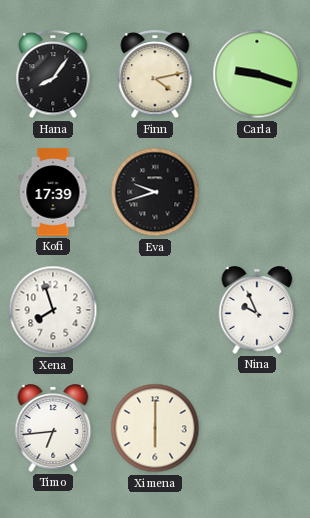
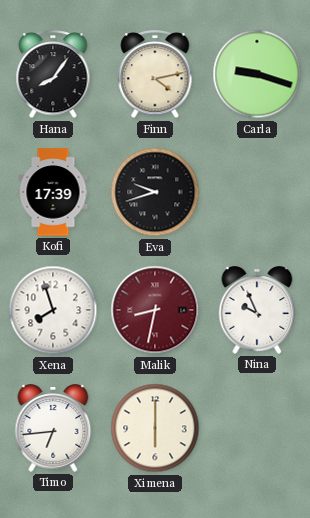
Malik: none -> 8:32 (155, 310)
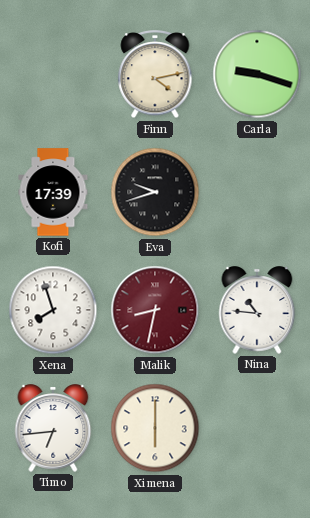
Hana: 8:06 -> none (53, 75)
Nina: 9:56 -> 10:46 (257, 310)
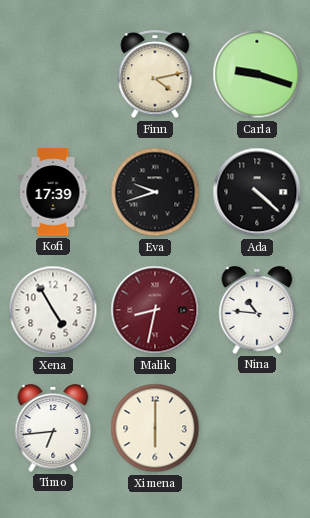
Ada: none -> 4:22 (257, 192)
Xena: 7:57 -> 4:55 (53, 310)
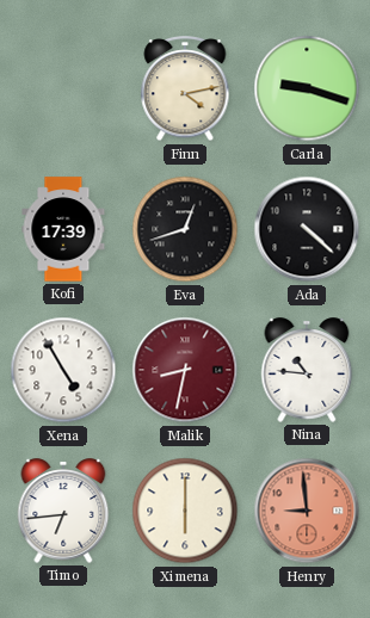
Eva: 9:42 -> 12:42 (185, 229)
Henry: none -> 8:59 (307, 511)
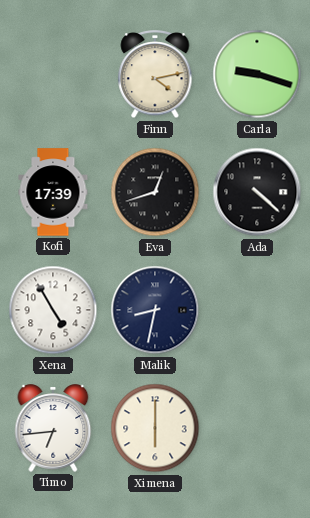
Malik dial: burgundy -> navy (155, 310)
Nina: 10:46 -> none (307, 370)
Henry: 8:59 -> none (307, 511)
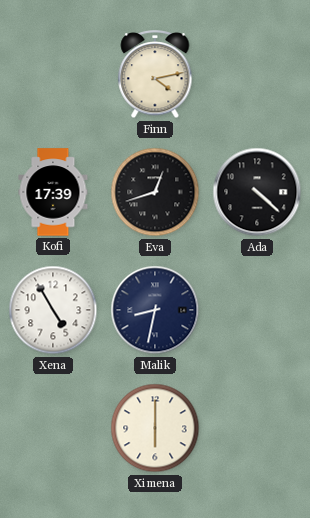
Carla: 9:18 -> none (257, 74)
Timo: 6:44 -> none (53, 428)
